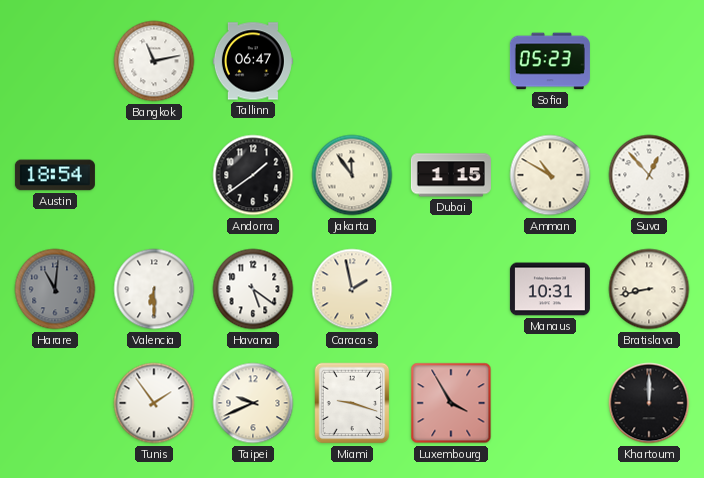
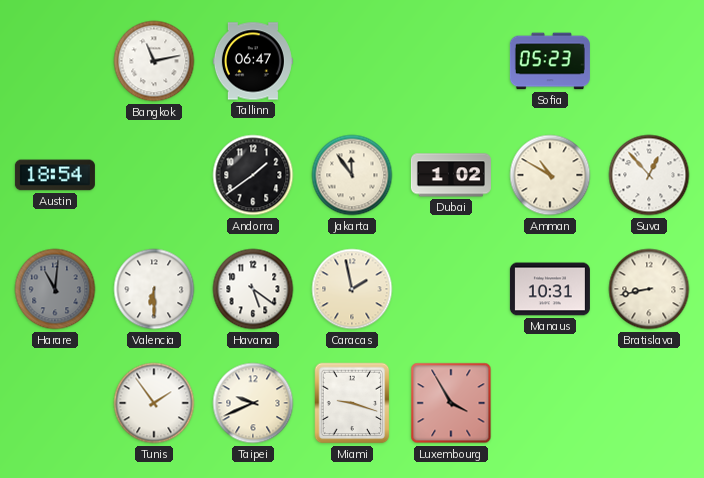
Dubai: 1:15 -> 1:02 (451, 175)
Khartoum: 12:00 -> none (649, 403)
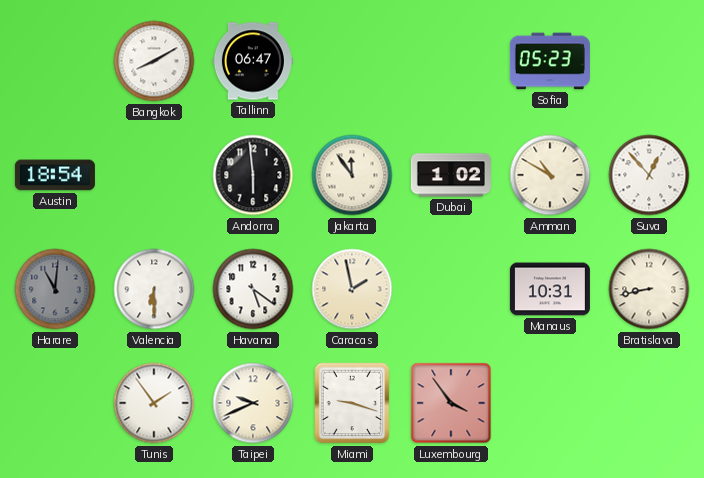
Bangkok: 11:13 -> 8:10 (154, 61)
Andorra: 1:39 -> 5:59 (253, 175)
Luxembourg: 3:55 -> 3:54 (451, 403)
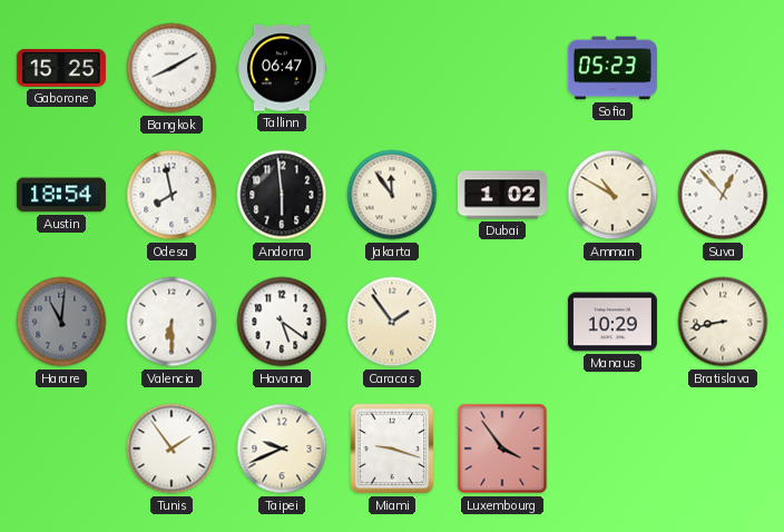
Gaborone: none -> 15:25 (61, 68)
Odesa: none -> 7:58 (171, 195)
Caracas: 1:58 -> 1:54 (392, 322)
Manaus: 10:31 -> 10:29 (612, 322)
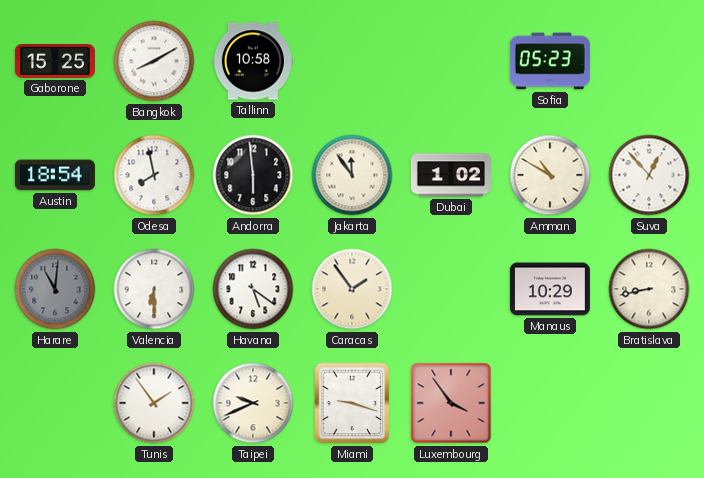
Tallinn: 06:47 -> 10:58 (253, 61)
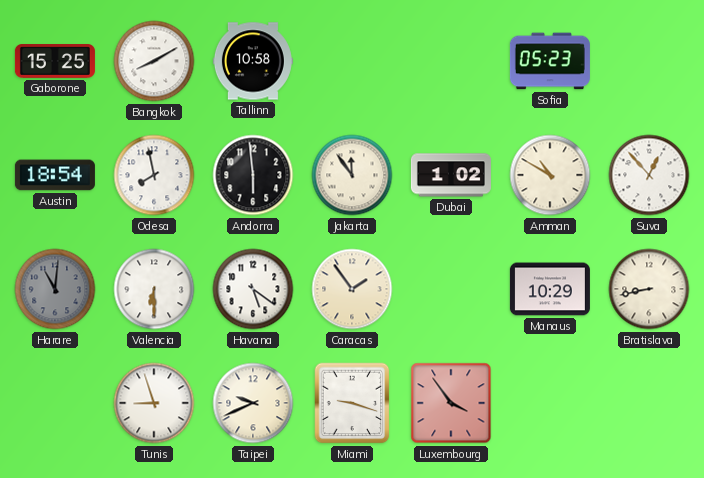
Tunis: 1:54 -> 8:57 (154, 403)
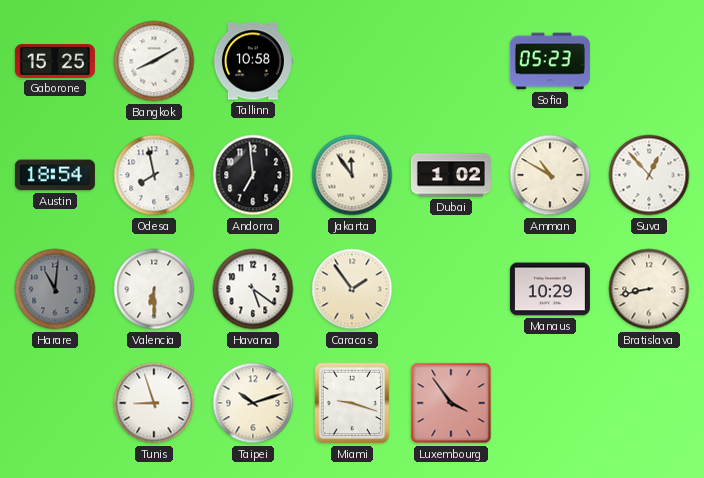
Andorra: 5:59 -> 6:59 (253, 175)
Taipei: 9:41 -> 10:12 (253, 403)
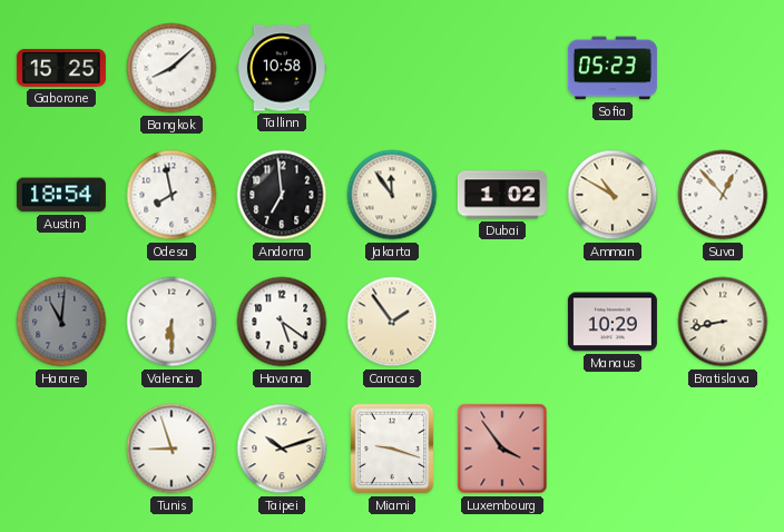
Bangkok: 8:10 -> 8:08 (171, 68)
